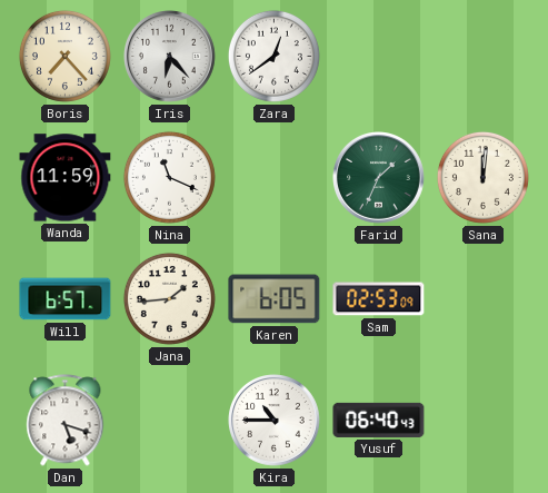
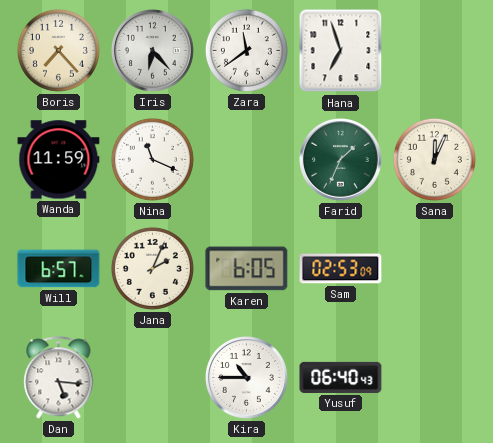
Zara: 12:39 -> 11:39 (246, 50)
Hana: none -> 6:57 (341, 51)
Sana: 12:01 -> 12:04 (434, 159)
Jana: 1:44 -> 2:04 (152, 268)
Dan: 5:18 -> 5:16 (59, 378)
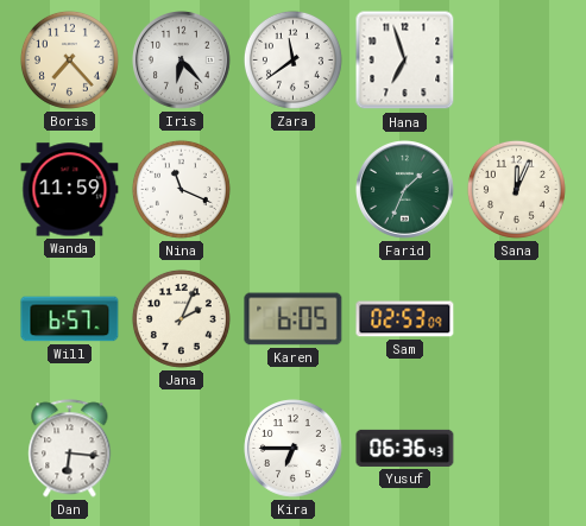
Dan: 5:16 -> 6:16 (70, 449)
Kira: 10:45 -> 6:45 (294, 449)
Yusuf: 06:40 -> 06:36 (405, 448)
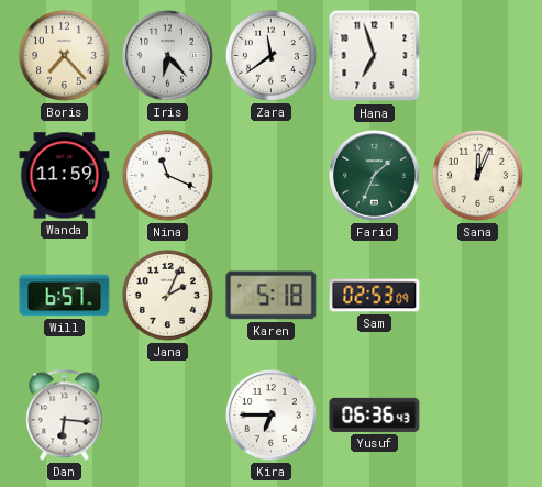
Karen: 6:05 -> 5:18 (272, 296)
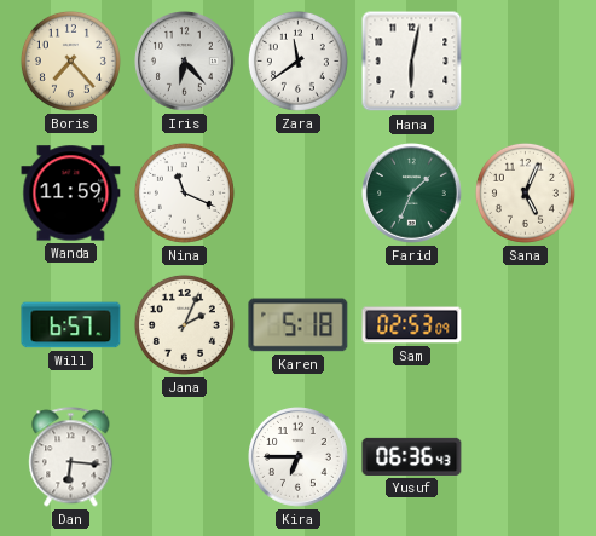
Hana: 6:57 -> 6:02 (412, 62)
Sana: 12:04 -> 5:04 (525, 192)
